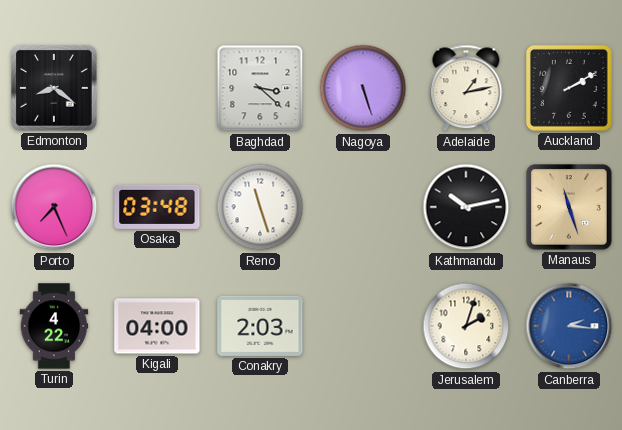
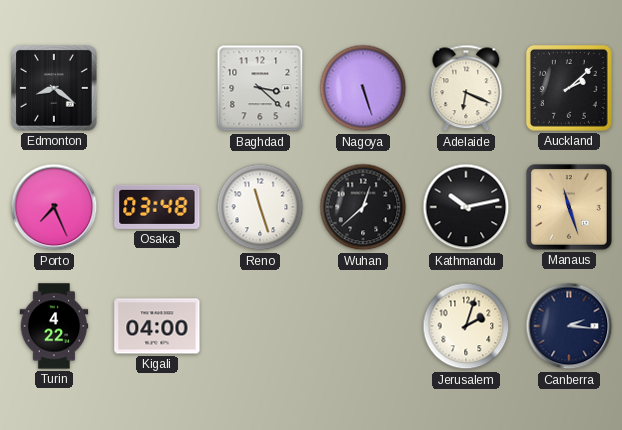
Adelaide: 1:13 -> 6:19 (466, 88)
Auckland: 2:10 -> 2:08 (569, 88)
Wuhan: none -> 12:38 (363, 207)
Conakry: 2:03 -> none (260, 326)
Canberra dial: blue -> navy (569, 326)
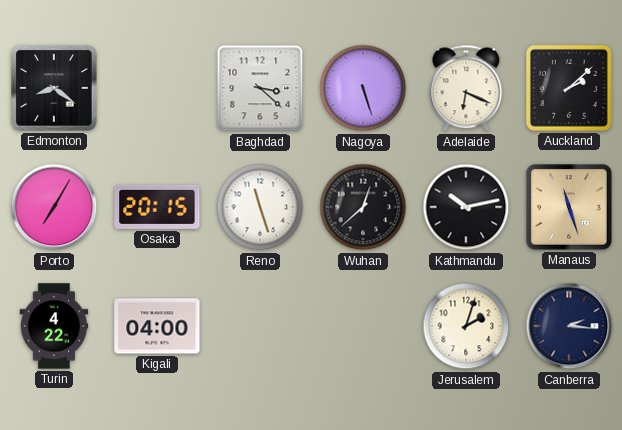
Porto: 7:26 -> 7:05 (54, 207)
Osaka: 03:48 -> 20:15 (157, 207)
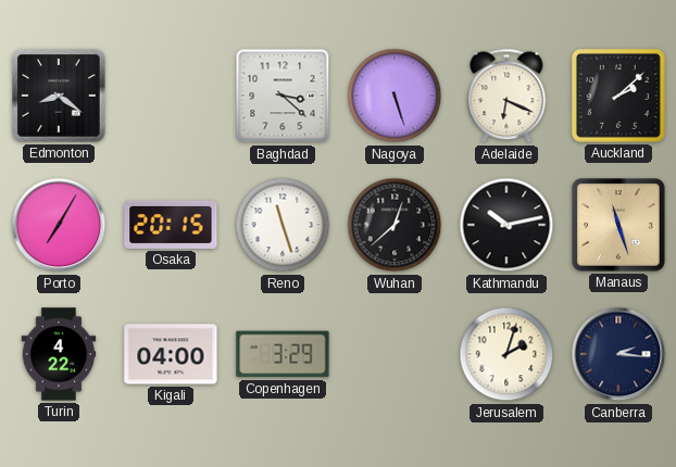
Copenhagen: none -> 3:29 (283, 354)
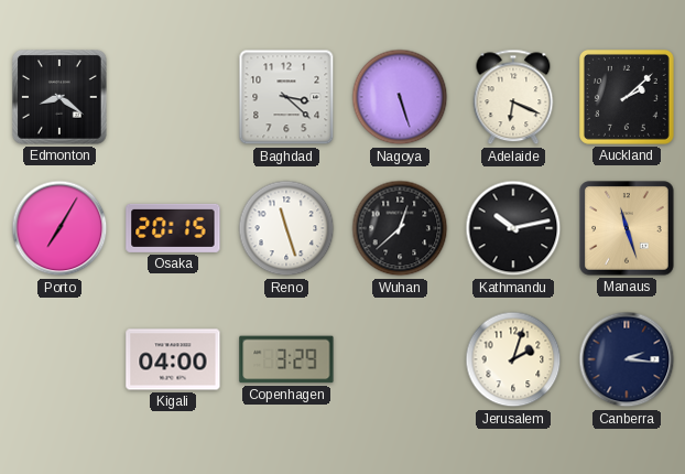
Turin: 4:22 -> none (59, 354)
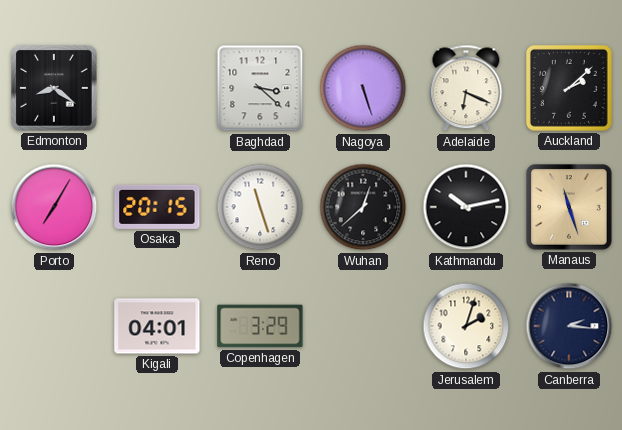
Kigali: 04:00 -> 04:01 (157, 326)
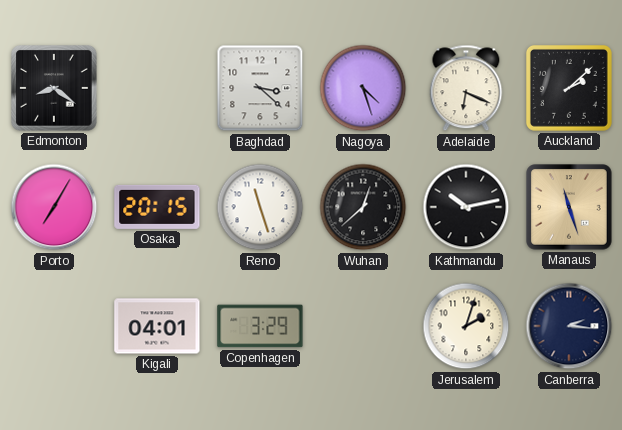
Nagoya: 5:27 -> 4:27 (363, 88)
